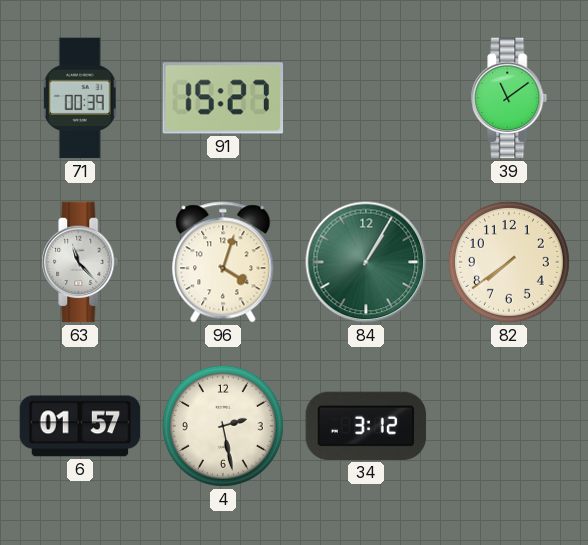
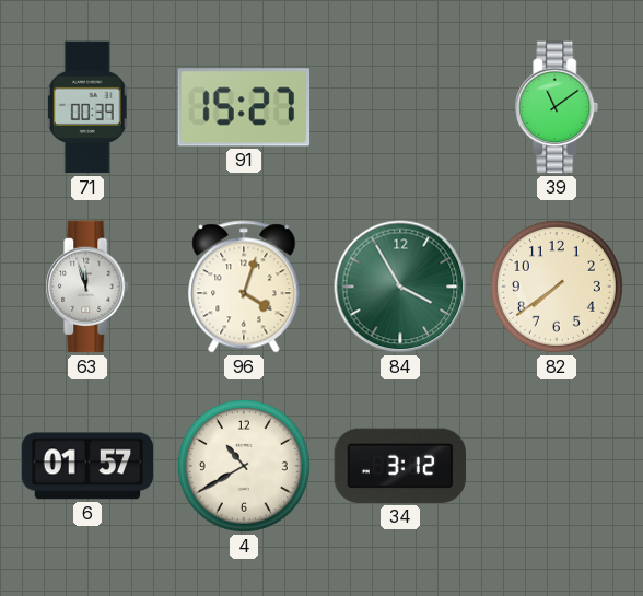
63: 11:23 -> 11:57 (87, 287)
84: 1:05 -> 3:55 (400, 287)
4: 2:28 -> 10:40 (244, 466)
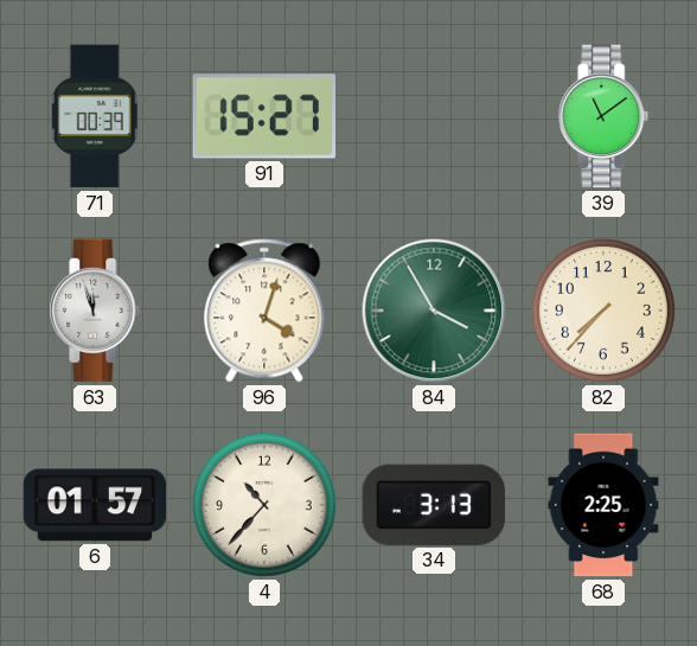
82: 7:39 -> 7:37 (603, 311)
4: 10:40 -> 10:37 (264, 505)
34: 3:12 -> 3:13 (434, 505)
68: none -> 2:25 (603, 505)
